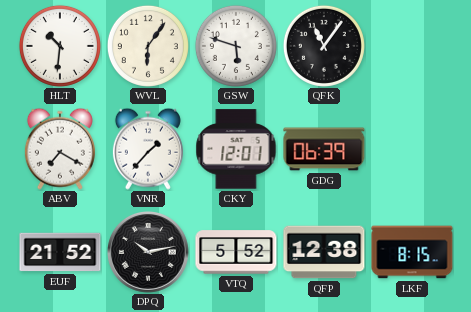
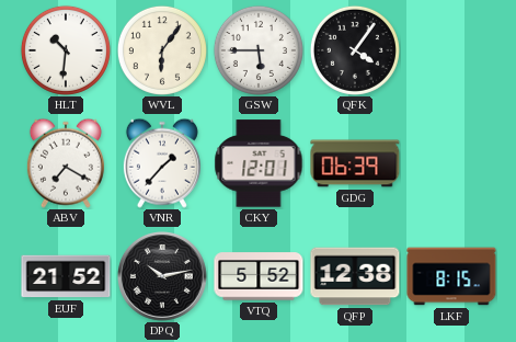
GSW: 5:48 -> 5:45 (259, 50)
QFK: 11:06 -> 4:06 (355, 50)
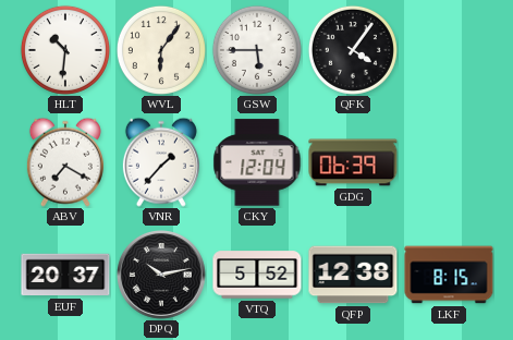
CKY: 12:01 -> 12:04 (257, 162)
EUF: 21:52 -> 20:37 (65, 275)
